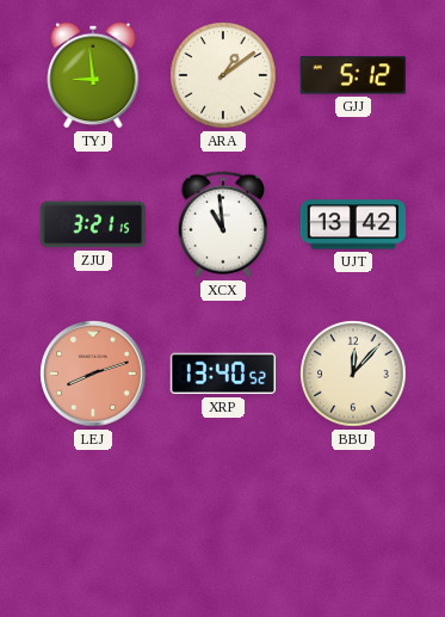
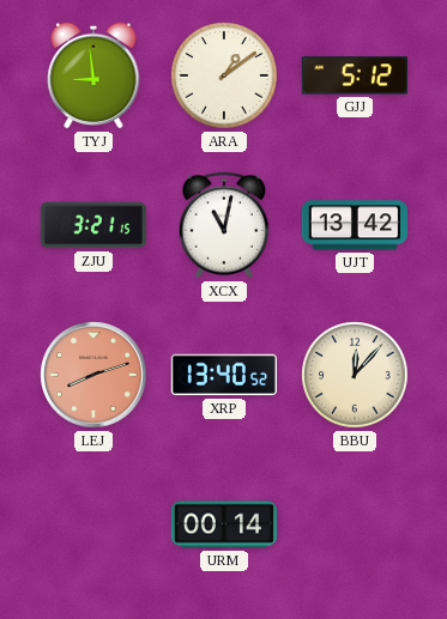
XCX: 10:59 -> 11:02 (223, 225)
URM: none -> 00:14 (223, 524)
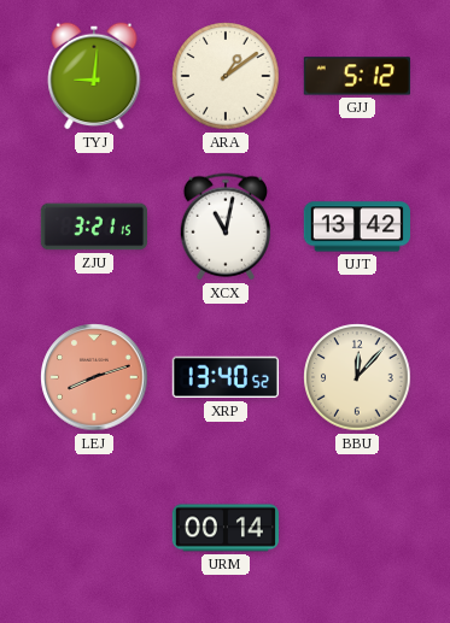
TYJ: 8:59 -> 9:01 (94, 76)
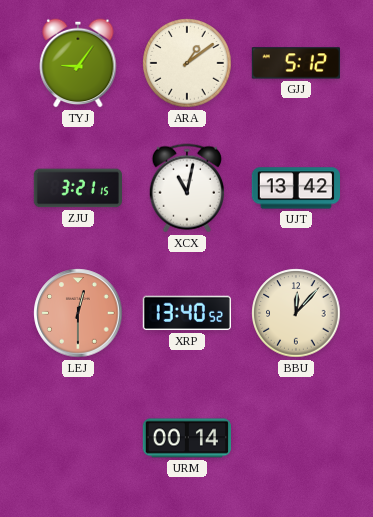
TYJ: 9:01 -> 9:06 (78, 63)
LEJ: 8:12 -> 12:30 (78, 313)
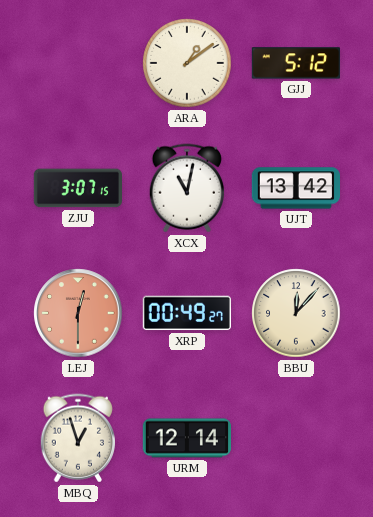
TYJ: 9:06 -> none (78, 63)
ZJU: 3:21 -> 3:07 (77, 188)
XRP: 13:40 -> 00:49 (187, 313)
MBQ: none -> 12:57 (77, 438)
URM: 00:14 -> 12:14 (186, 438)
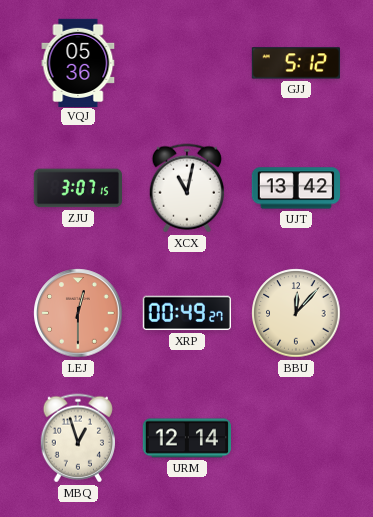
VQJ: none -> 05:36 (78, 62)
ARA: 1:09 -> none (187, 63)
